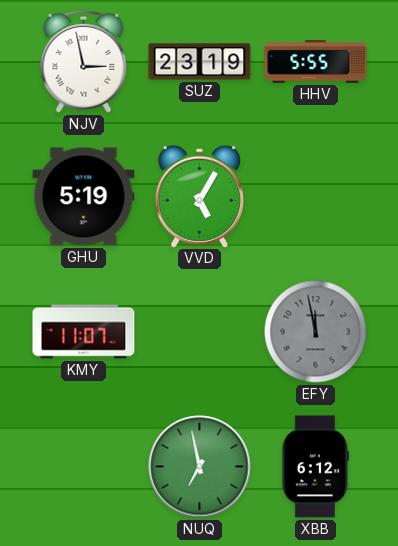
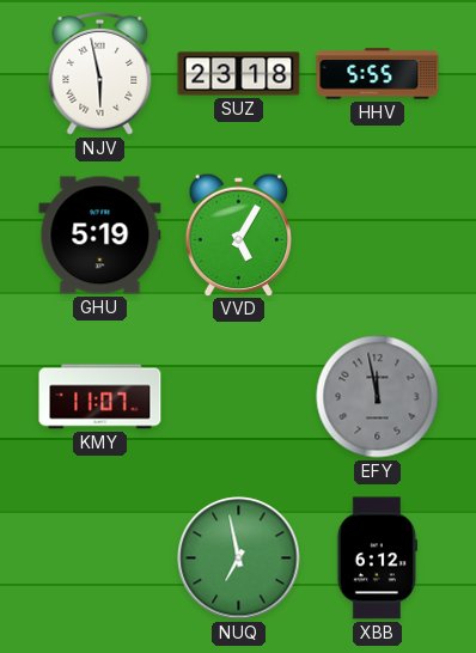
NJV: 2:58 -> 5:58 (100, 73)
SUZ: 23:19 -> 23:18 (239, 74)
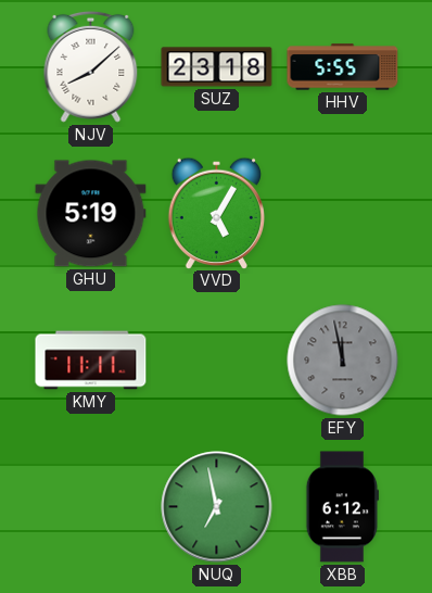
NJV: 5:58 -> 8:08 (91, 66)
KMY: 11:07 -> 11:11 (91, 361)
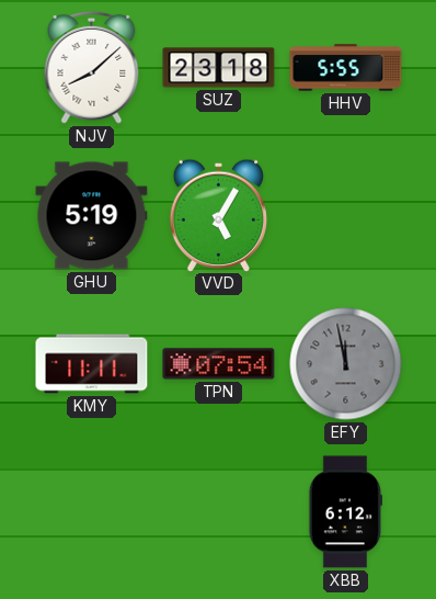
TPN: none -> 07:54 (219, 364)
NUQ: 6:58 -> none (217, 507)
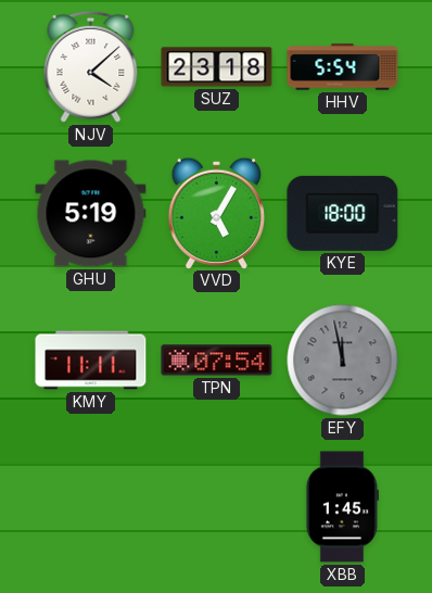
NJV: 8:08 -> 4:08 (91, 66)
HHV: 5:55 -> 5:54 (343, 67)
KYE: none -> 18:00 (343, 213)
XBB: 6:12 -> 1:45 (342, 507)
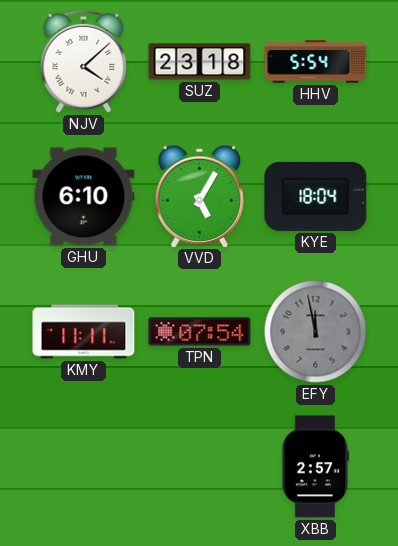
GHU: 5:19 -> 6:10 (84, 197)
KYE: 18:00 -> 18:04 (316, 196)
XBB: 1:45 -> 2:57 (315, 467)
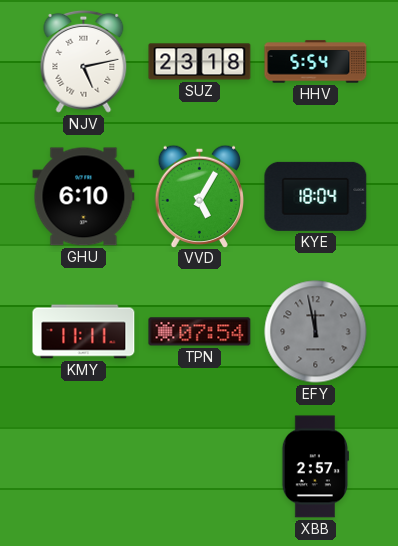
NJV: 4:08 -> 5:13 (84, 61)
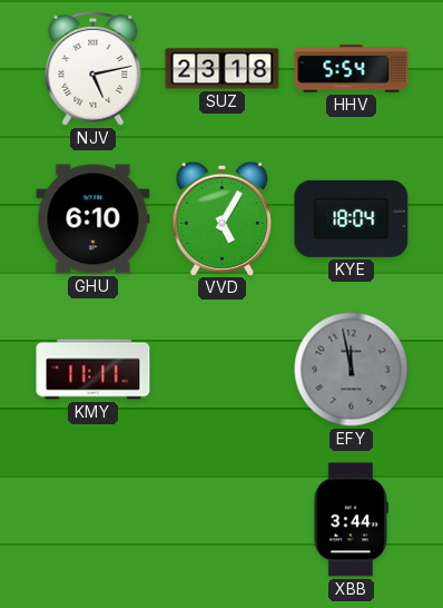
TPN: 07:54 -> none (200, 332)
XBB: 2:57 -> 3:44 (351, 520)
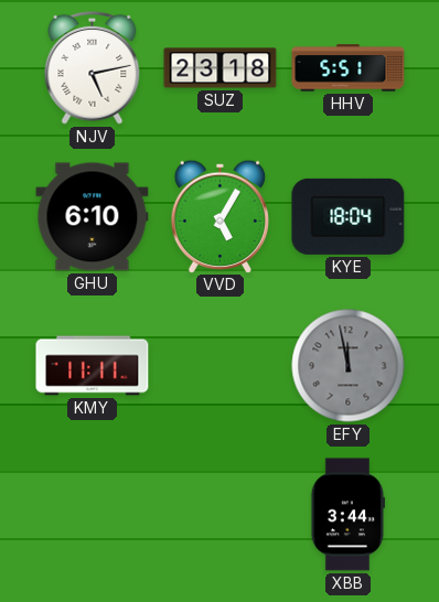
HHV: 5:54 -> 5:51 (349, 68)
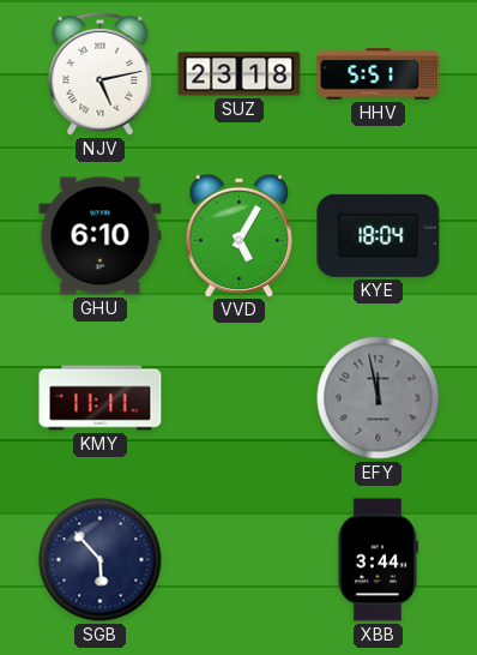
SGB: none -> 5:53 (101, 560)
